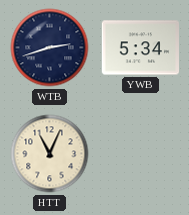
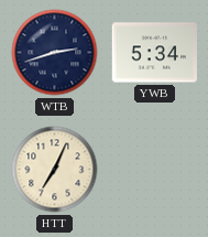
HTT: 11:04 -> 7:04 (55, 170)
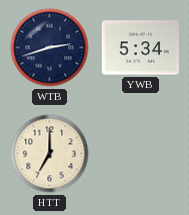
HTT: 7:04 -> 7:00 (50, 154)
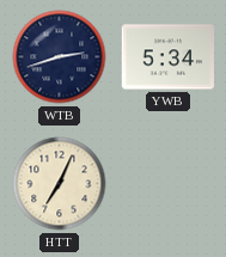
HTT: 7:00 -> 7:04 (60, 184)
